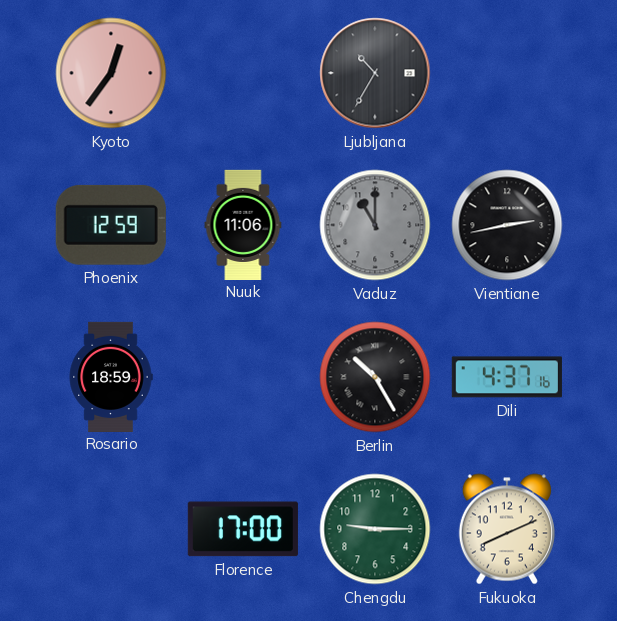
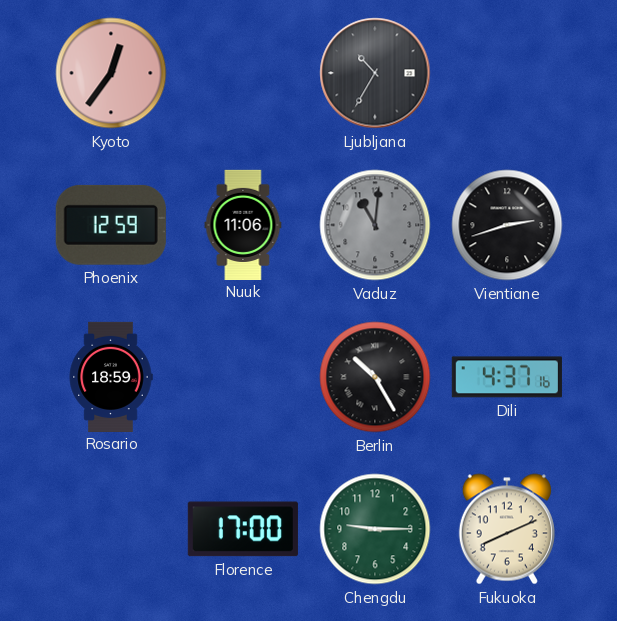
Vaduz: 11:00 -> 11:01 (375, 225)
Vientiane: 2:43 -> 2:42 (507, 225)
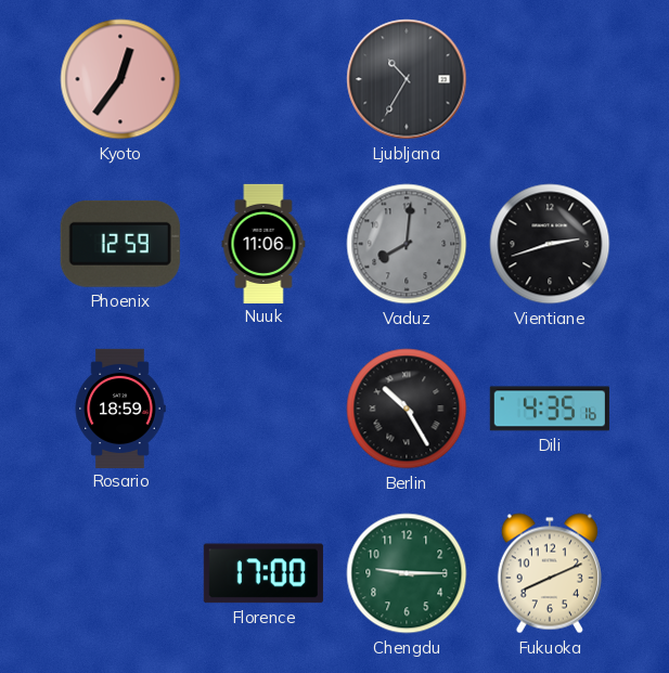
Vaduz: 11:01 -> 8:01 (407, 244)
Dili: 4:37 -> 4:35 (550, 409)
